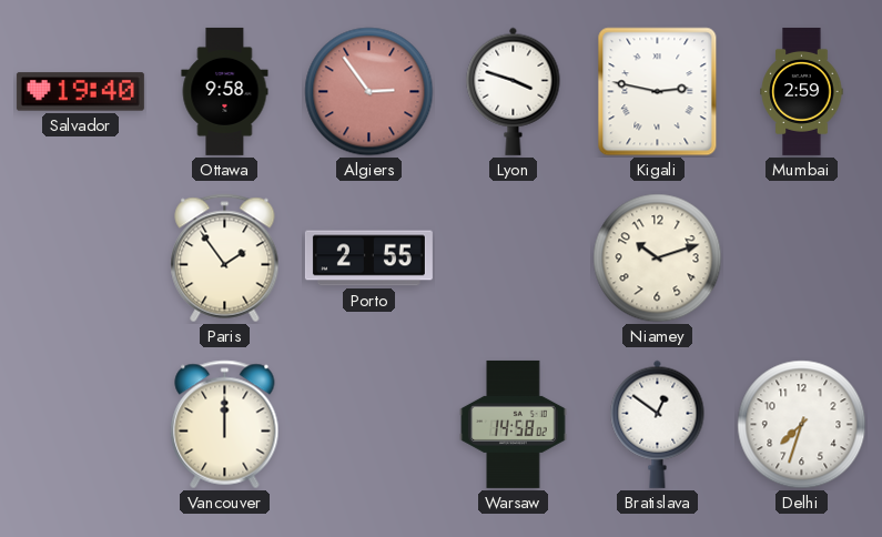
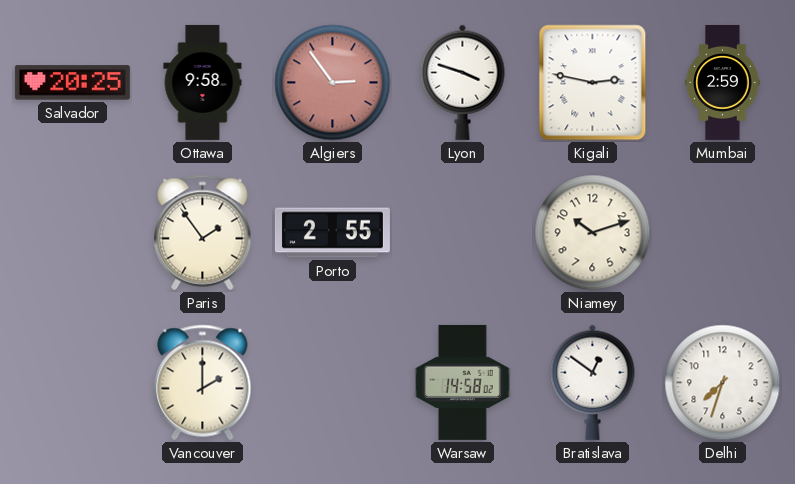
Salvador: 19:40 -> 20:25 (72, 83)
Vancouver: 12:00 -> 2:00 (203, 383)
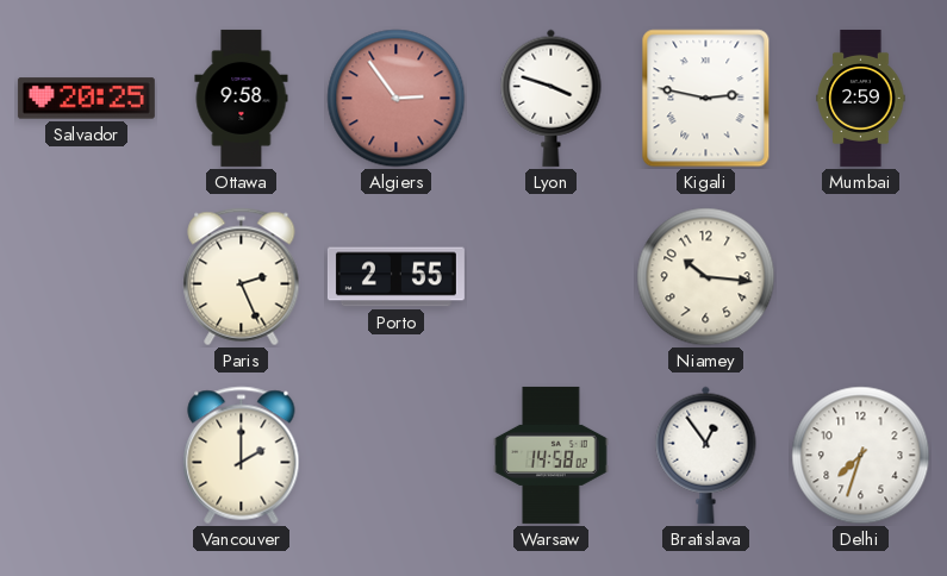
Paris: 1:54 -> 2:26 (242, 277)
Niamey: 10:12 -> 10:16 (706, 277)
Bratislava: 12:51 -> 12:54 (706, 455)
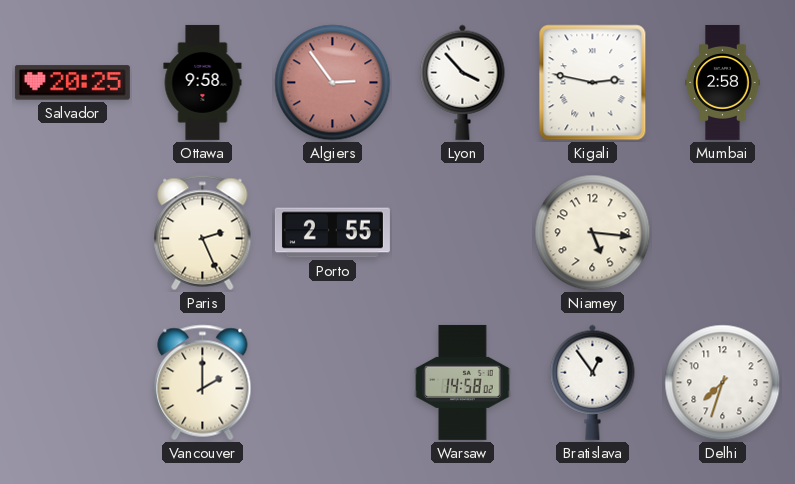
Lyon: 3:48 -> 3:53 (463, 82)
Mumbai: 2:59 -> 2:58 (723, 82)
Niamey: 10:16 -> 5:16 (593, 233)
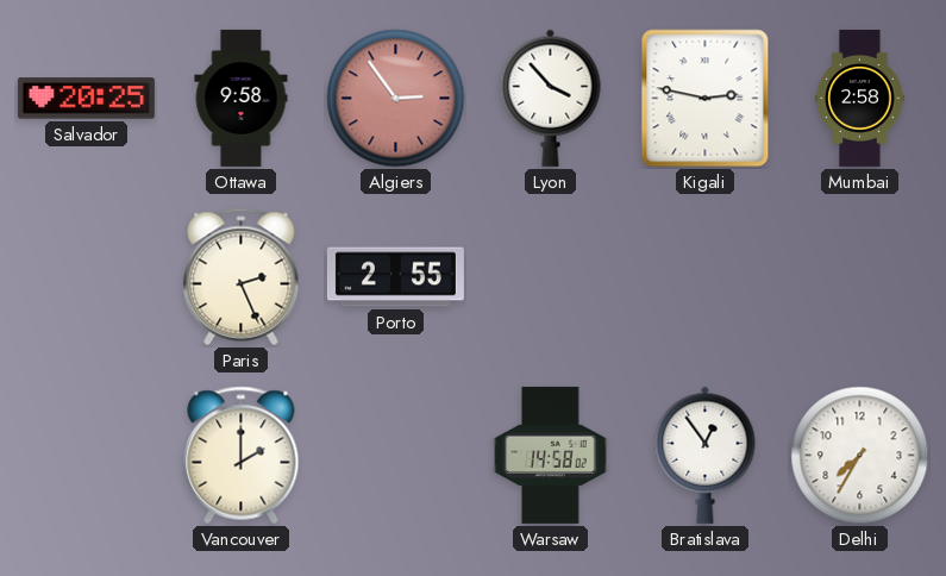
Niamey: 5:16 -> none (593, 233)
Delhi: 7:33 -> 7:35 (860, 456)
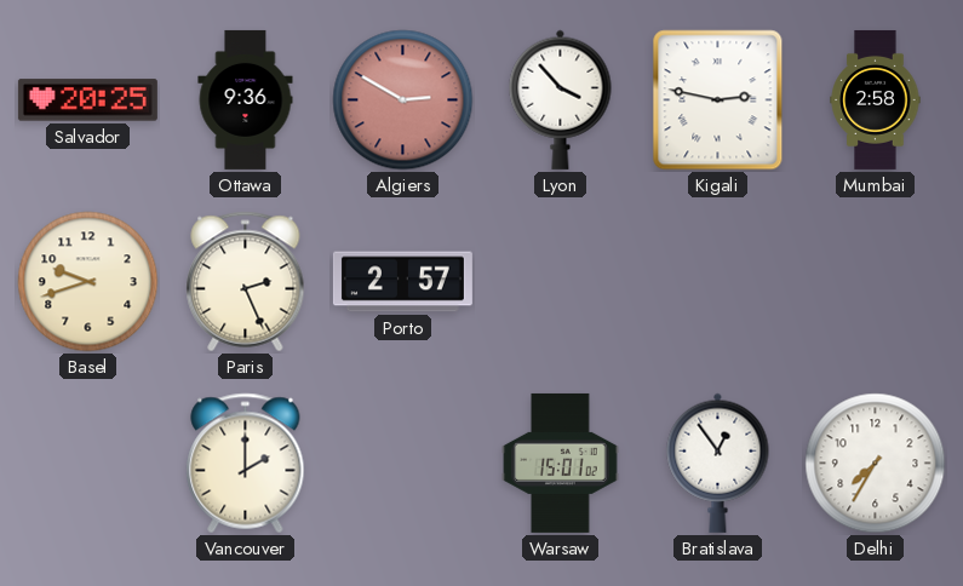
Ottawa: 9:58 -> 9:36 (246, 99)
Algiers: 2:54 -> 2:50 (403, 100)
Basel: none -> 9:42 (88, 282)
Porto: 2:55 -> 2:57 (402, 282)
Warsaw: 14:58 -> 15:01 (561, 463)
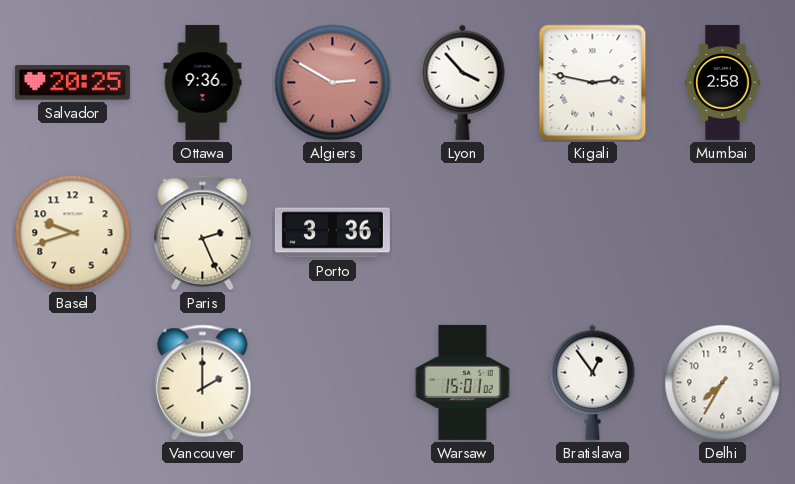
Porto: 2:57 -> 3:36 (332, 233)
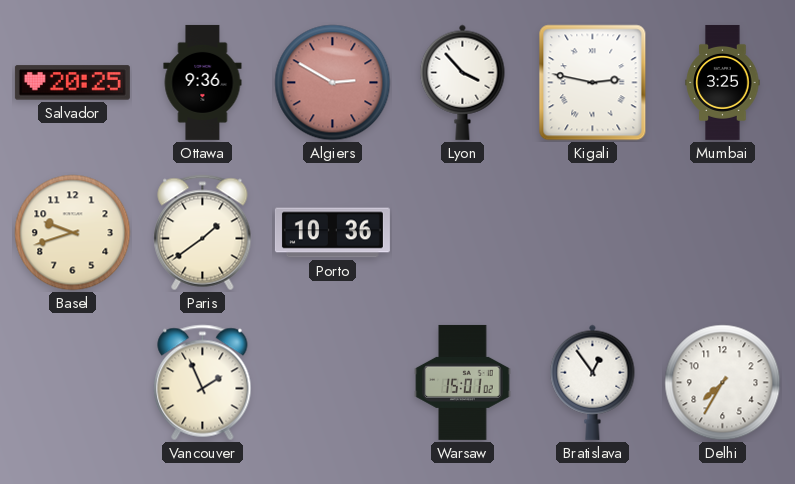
Mumbai: 2:58 -> 3:25 (723, 82)
Paris: 2:26 -> 1:39 (203, 233)
Porto: 3:36 -> 10:36 (332, 233)
Vancouver: 2:00 -> 1:56 (203, 383)
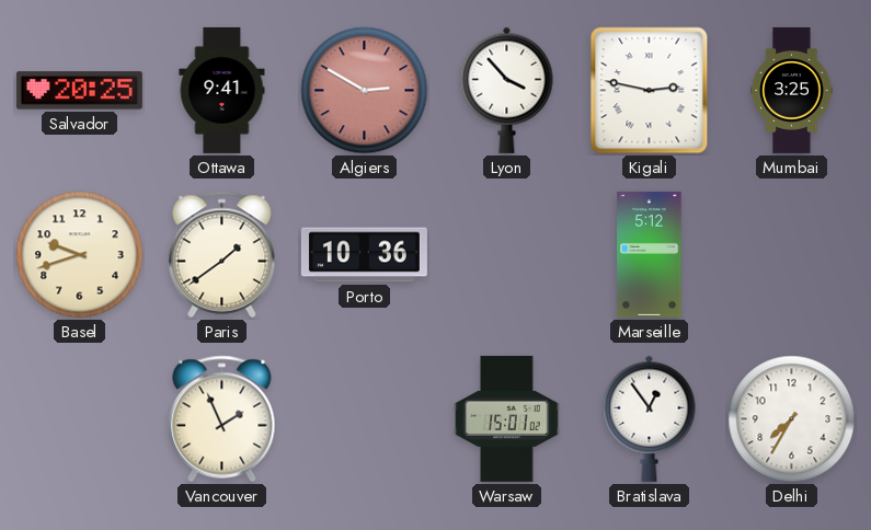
Ottawa: 9:36 -> 9:41 (222, 90)
Marseille: none -> 5:12 (650, 254)
